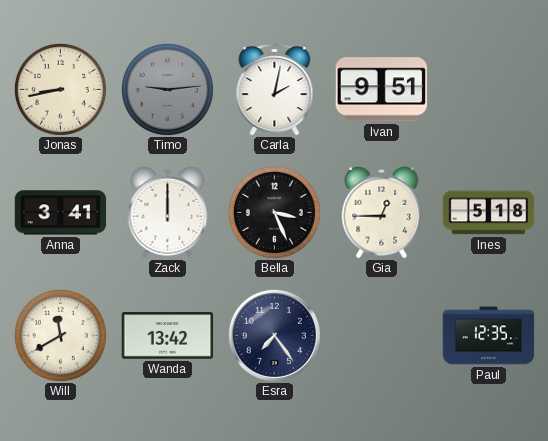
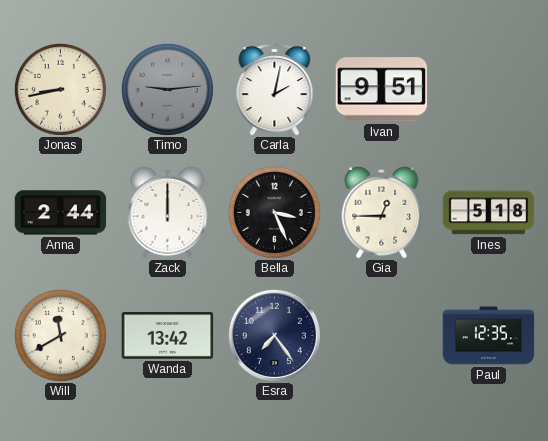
Anna: 3:41 -> 2:44 (61, 213)
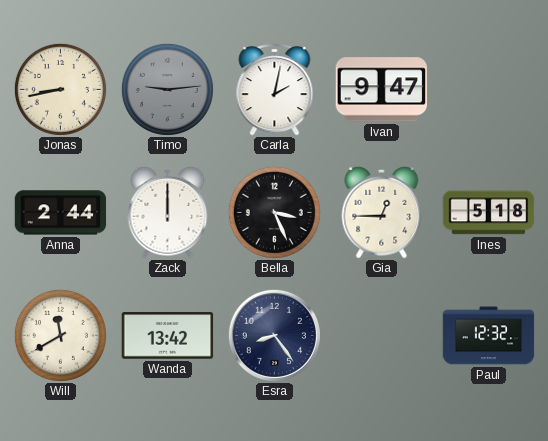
Ivan: 9:51 -> 9:47 (382, 90)
Esra: 7:24 -> 8:24 (274, 335)
Paul: 12:35 -> 12:32 (489, 336)
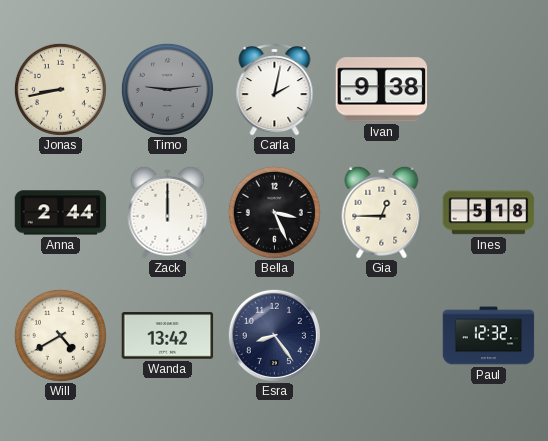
Ivan: 9:47 -> 9:38 (382, 90)
Will: 11:40 -> 4:40 (60, 335)
